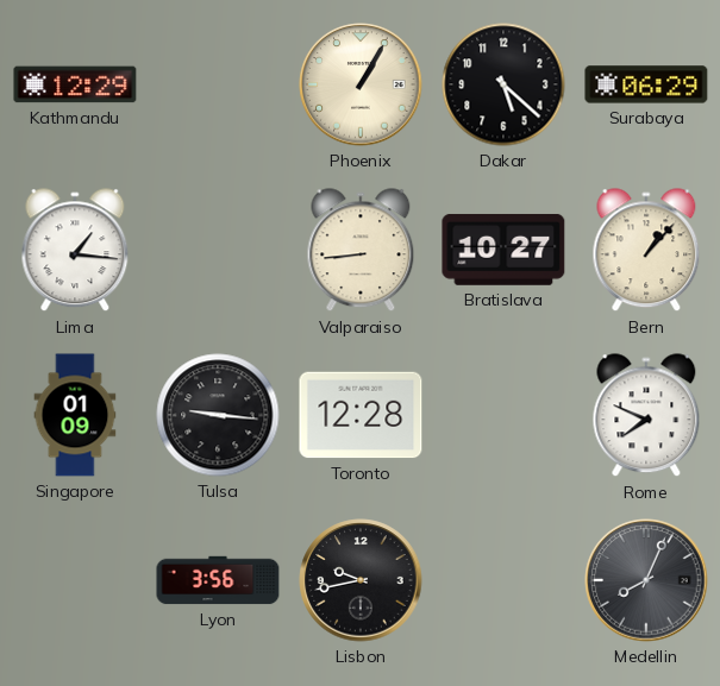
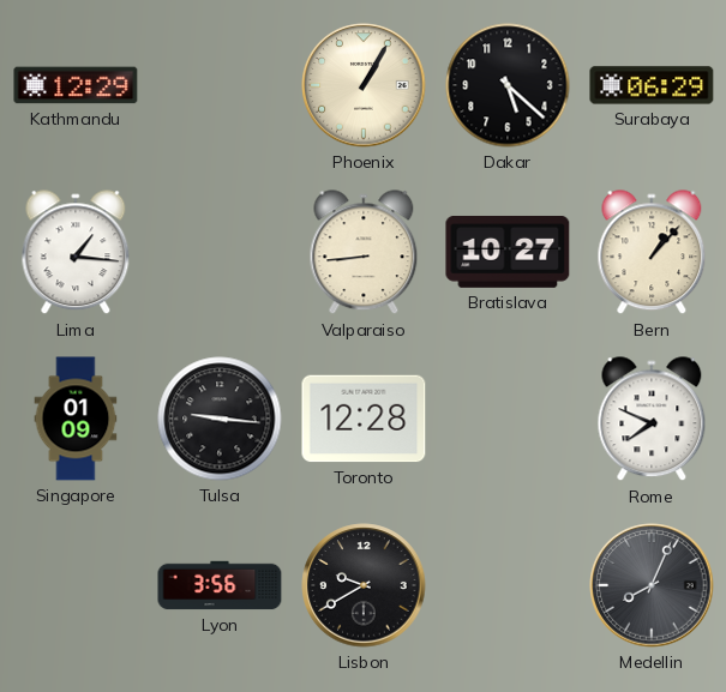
Lisbon: 9:43 -> 9:40 (364, 585)
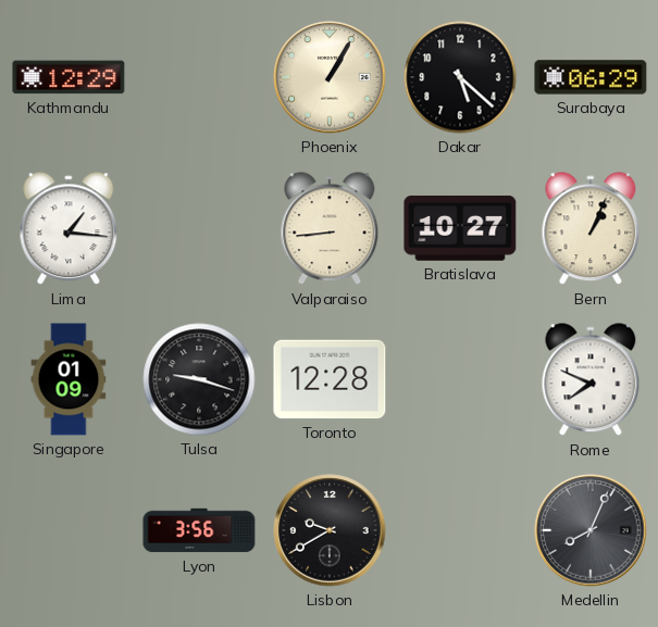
Bern: 1:07 -> 1:04 (591, 229)
Tulsa: 9:16 -> 9:18 (199, 379)
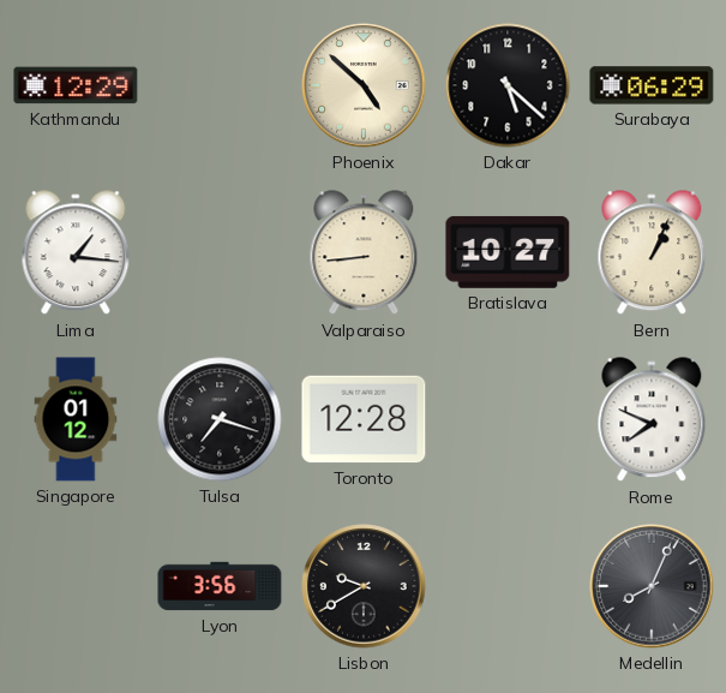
Phoenix: 1:05 -> 4:52 (364, 85)
Singapore: 01:09 -> 01:12 (76, 419)
Tulsa: 9:18 -> 7:18 (220, 419)
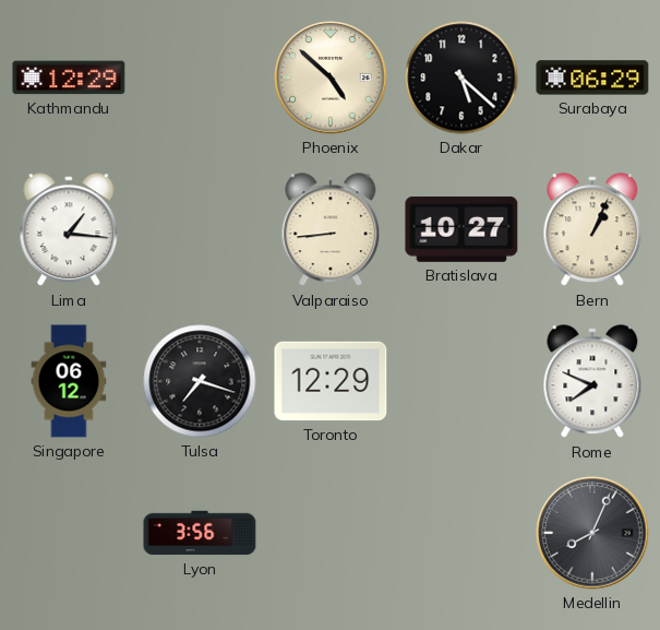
Singapore: 01:12 -> 06:12 (69, 381)
Toronto: 12:28 -> 12:29 (331, 381)
Lisbon: 9:40 -> none (364, 586)
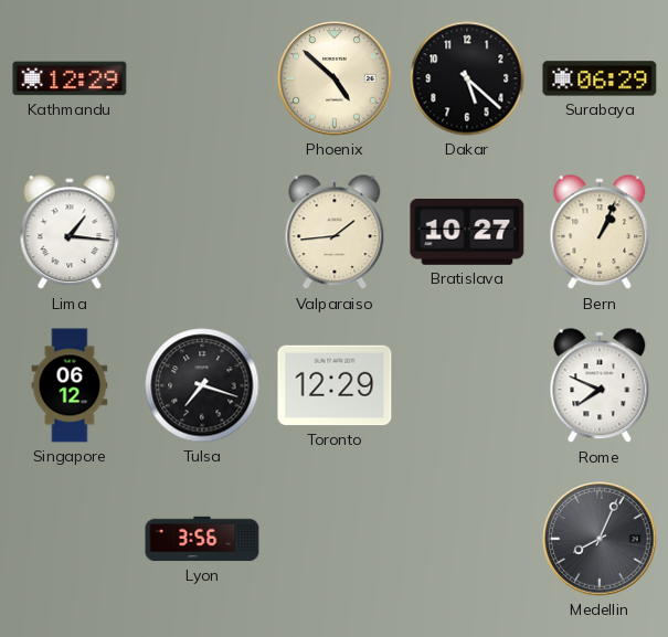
Valparaiso: 8:44 -> 1:44 (335, 233)
